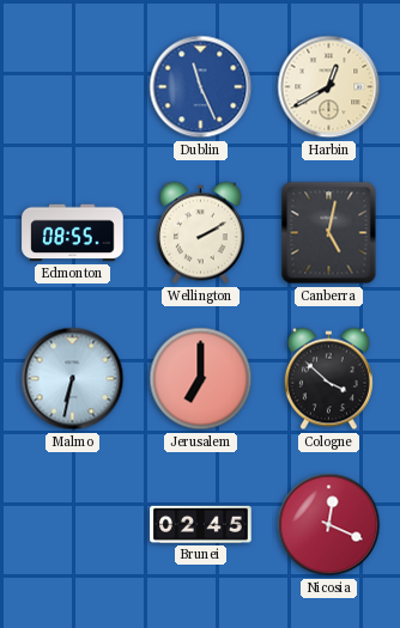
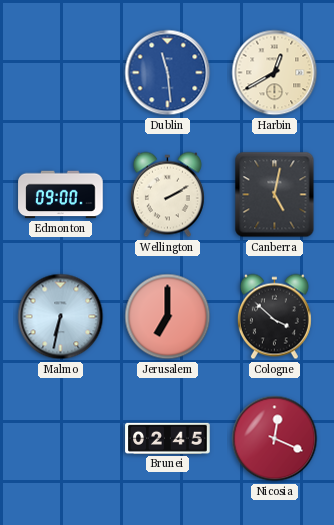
Dublin: 11:26 -> 11:29 (168, 73)
Edmonton: 08:55 -> 09:00 (61, 195)
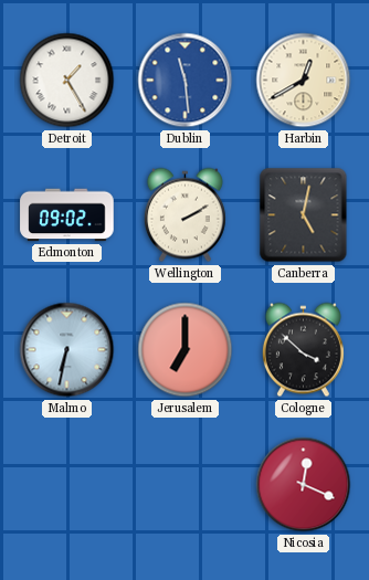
Detroit: none -> 1:25 (67, 81)
Edmonton: 09:00 -> 09:02 (67, 215)
Brunei: 02:45 -> none (168, 438)
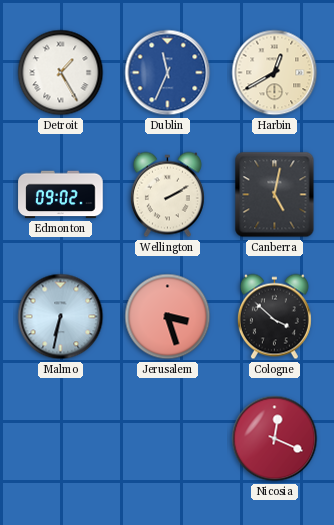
Dublin: 11:29 -> 11:34 (168, 73)
Jerusalem: 7:00 -> 3:27 (168, 317)
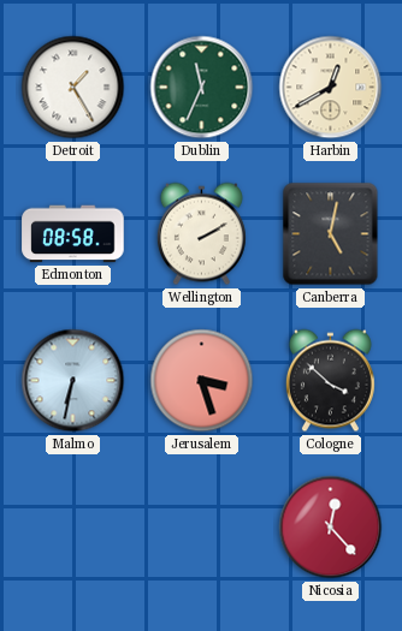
Dublin dial: blue -> green (202, 88)
Edmonton: 09:02 -> 08:58 (73, 234)
Nicosia: 12:19 -> 12:23 (331, 528)
